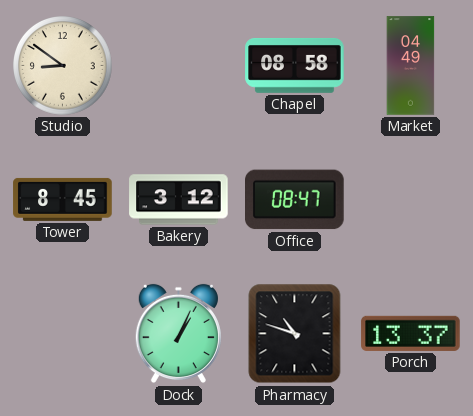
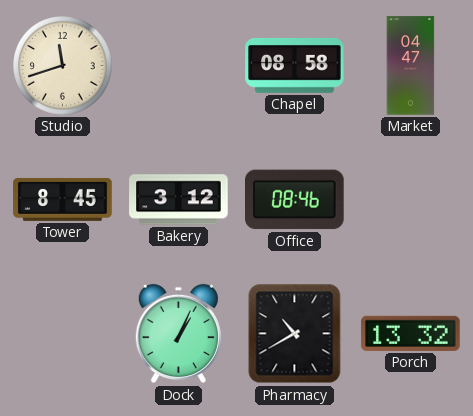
Studio: 8:51 -> 11:42 (63, 66)
Market: 04:49 -> 04:47 (411, 66)
Office: 08:47 -> 08:46 (295, 200)
Pharmacy: 10:48 -> 10:40 (295, 334)
Porch: 13:37 -> 13:32 (411, 333)
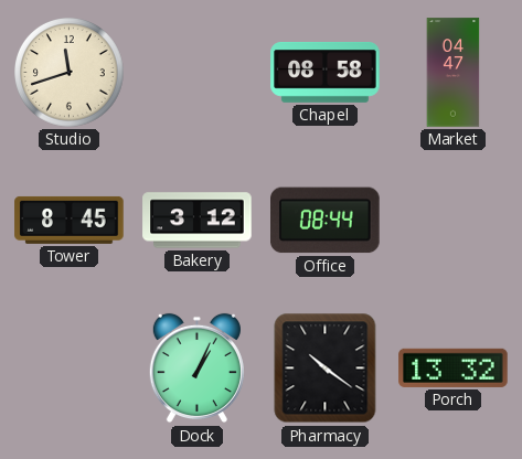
Office: 08:46 -> 08:44 (326, 221)
Pharmacy: 10:40 -> 10:21 (326, 369)
